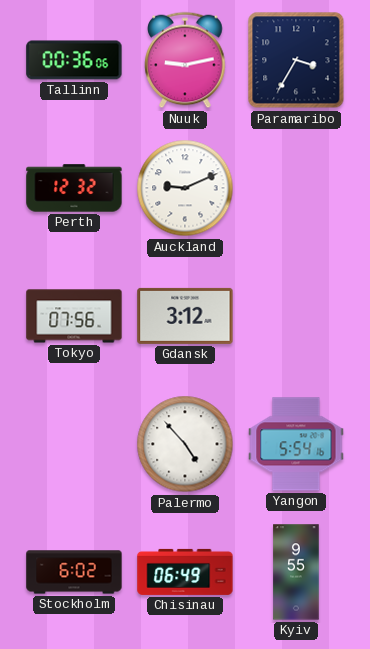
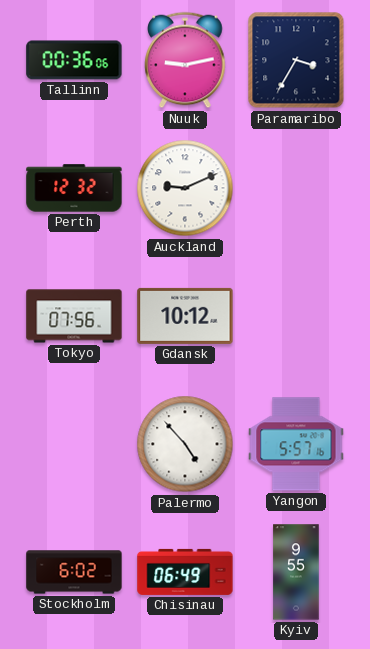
Gdansk: 3:12 -> 10:12 (185, 316)
Yangon: 5:54 -> 5:57 (296, 444)
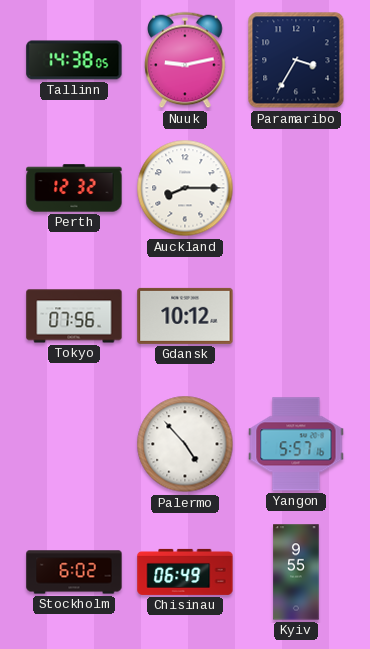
Tallinn: 00:36 -> 14:38 (74, 60)
Auckland: 9:11 -> 8:15 (185, 188)
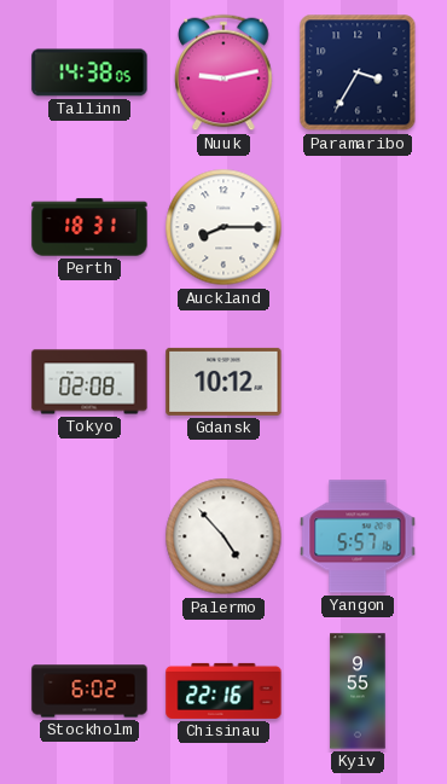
Perth: 12:32 -> 18:31 (89, 227)
Tokyo: 07:56 -> 02:08 (89, 382)
Chisinau: 06:49 -> 22:16 (224, 691)
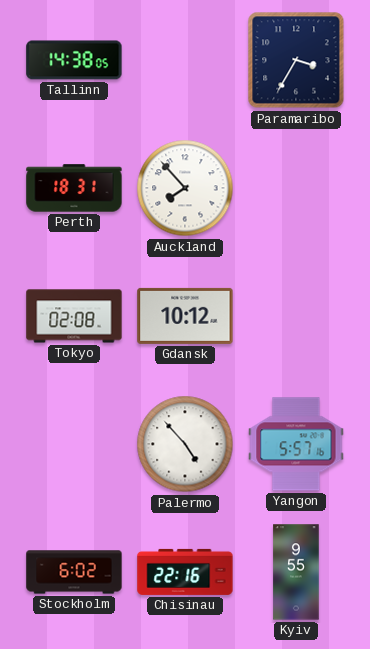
Nuuk: 9:13 -> none (224, 72)
Auckland: 8:15 -> 7:53 (185, 188)
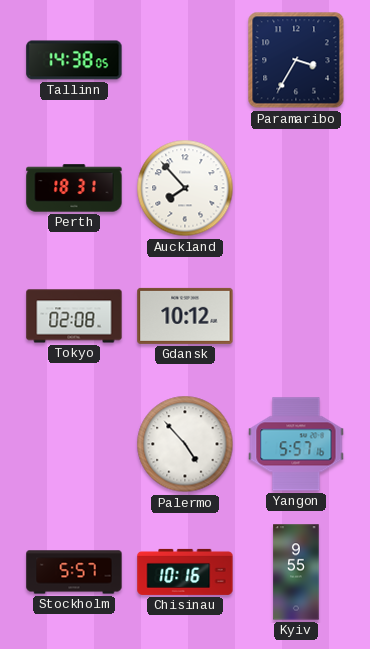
Stockholm: 6:02 -> 5:57 (74, 572)
Chisinau: 22:16 -> 10:16 (185, 572)
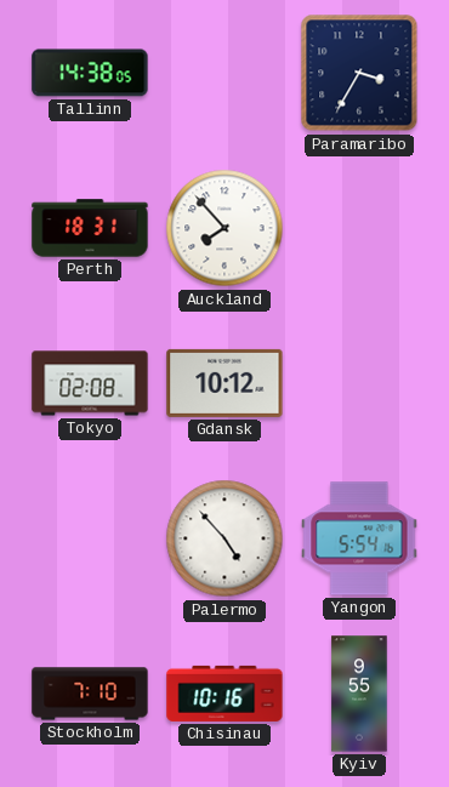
Yangon: 5:57 -> 5:54 (359, 538)
Stockholm: 5:57 -> 7:10 (90, 694)
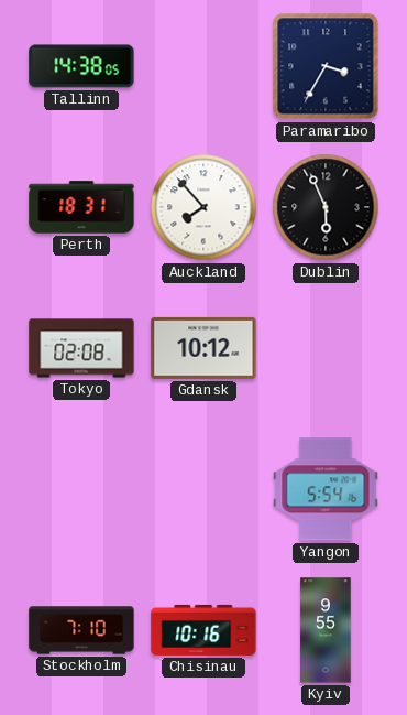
Dublin: none -> 5:56 (326, 207)
Palermo: 4:53 -> none (224, 538)
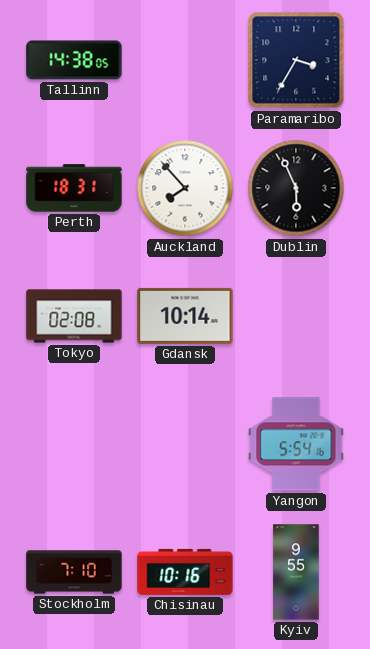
Gdansk: 10:12 -> 10:14 (185, 316)
